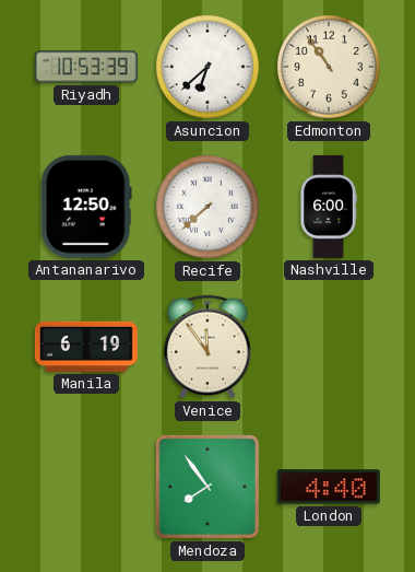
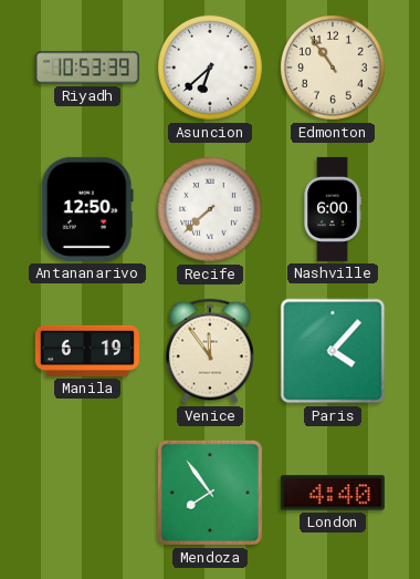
Paris: none -> 4:07 (333, 351)
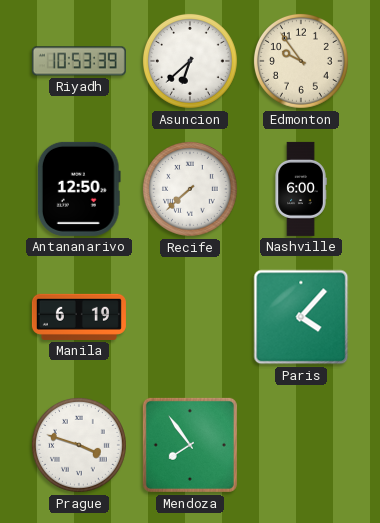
Edmonton: 10:54 -> 9:54 (301, 61)
Venice: 11:54 -> none (210, 351)
Prague: none -> 3:48 (79, 445)
London: 4:40 -> none (333, 493)
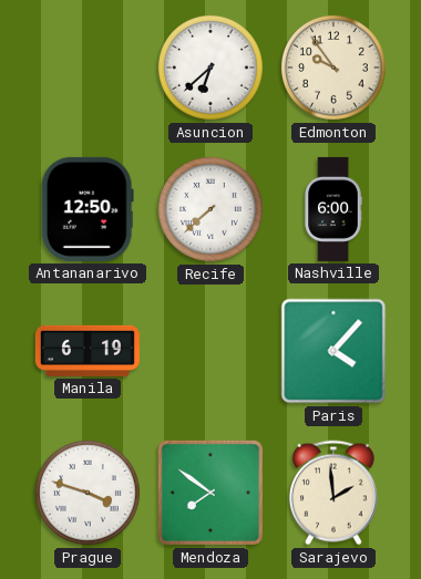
Riyadh: 10:53 -> none (79, 61)
Mendoza: 7:54 -> 7:51 (210, 493)
Sarajevo: none -> 1:59 (333, 493)
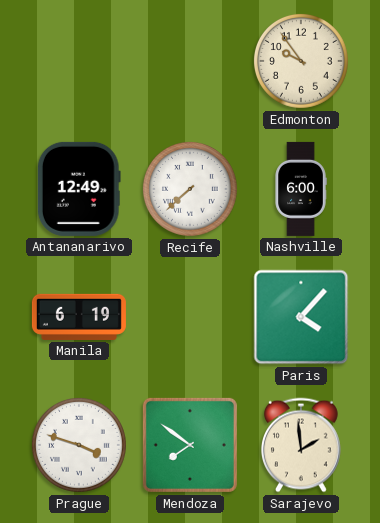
Asuncion: 6:38 -> none (210, 68)
Antananarivo: 12:50 -> 12:49 (79, 189)
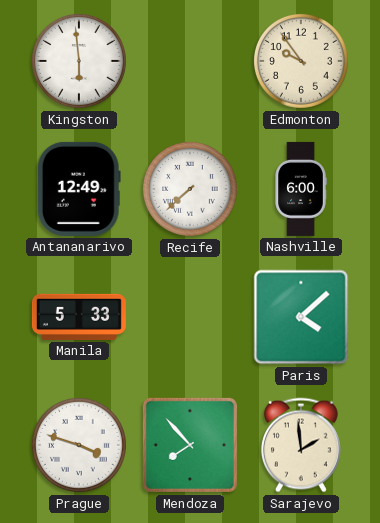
Kingston: none -> 5:59 (79, 61)
Manila: 6:19 -> 5:33 (79, 317)
Paris: 4:07 -> 4:08 (301, 317)
Mendoza: 7:51 -> 7:53 (190, 445)
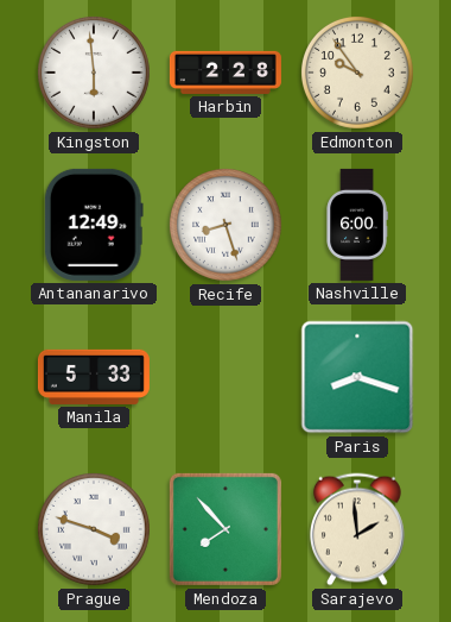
Harbin: none -> 2:28 (225, 73)
Recife: 7:38 -> 8:27 (225, 225)
Paris: 4:08 -> 8:18 (357, 377)
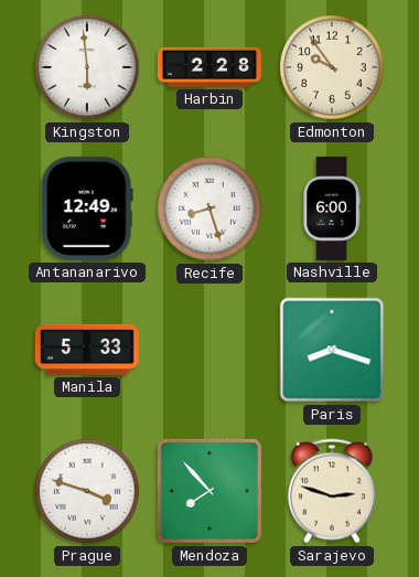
Sarajevo: 1:59 -> 2:48 (332, 491)
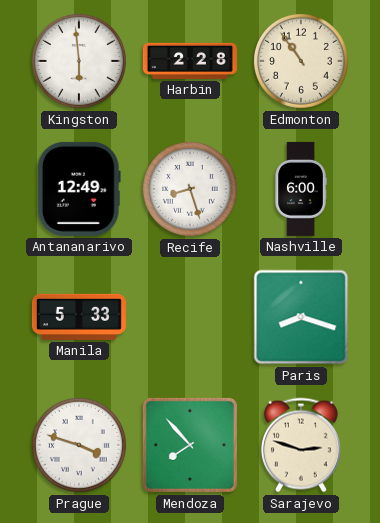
Edmonton: 9:54 -> 10:54 (301, 61)
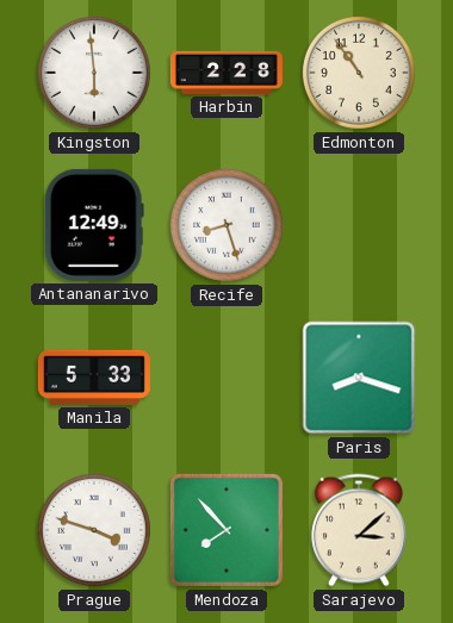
Nashville: 6:00 -> none (301, 189)
Sarajevo: 2:48 -> 3:08 (359, 530)
